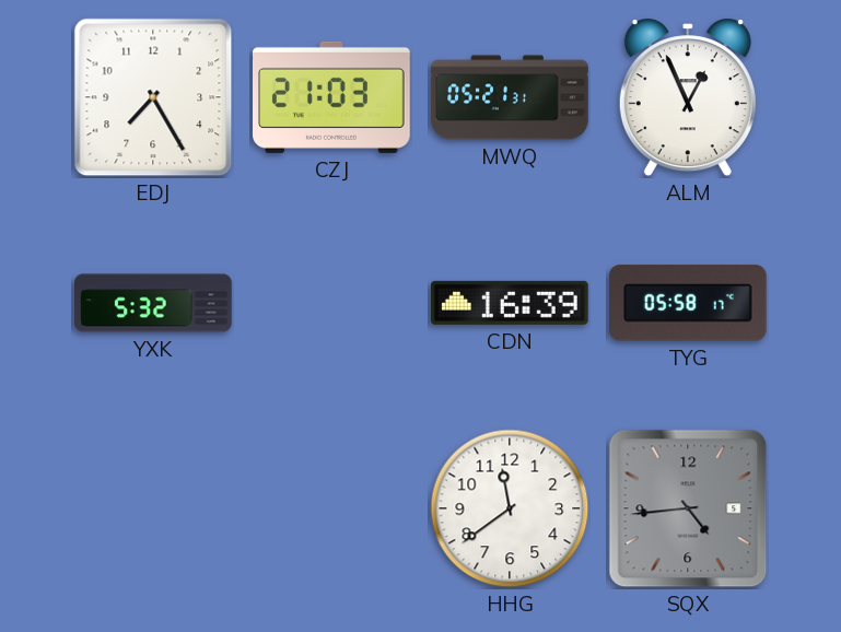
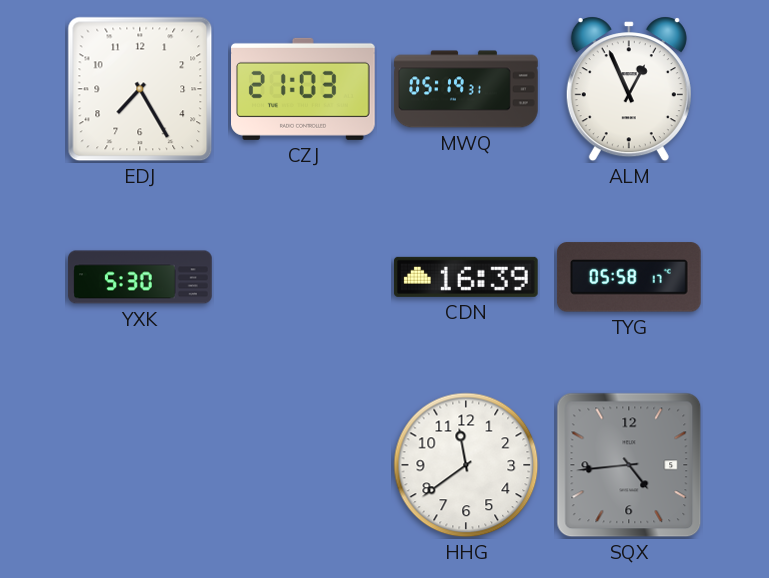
MWQ: 05:21 -> 05:19 (466, 89)
YXK: 5:32 -> 5:30 (140, 277)
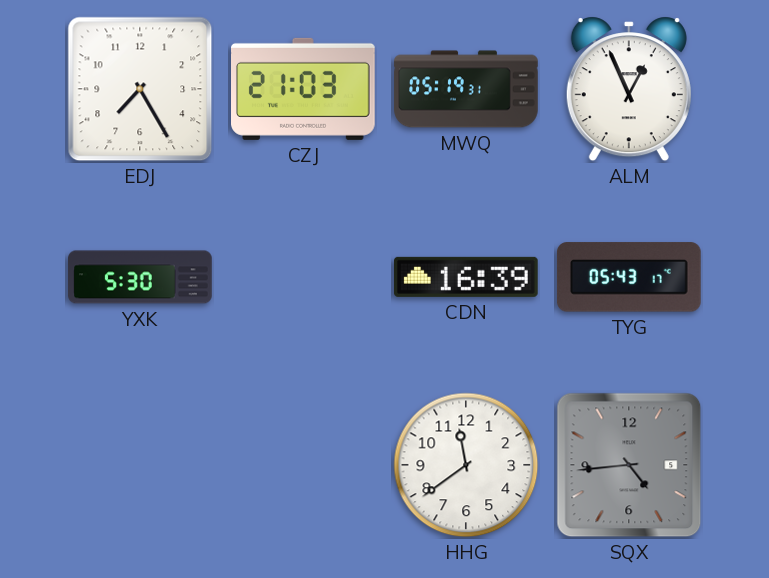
TYG: 05:58 -> 05:43 (630, 277)
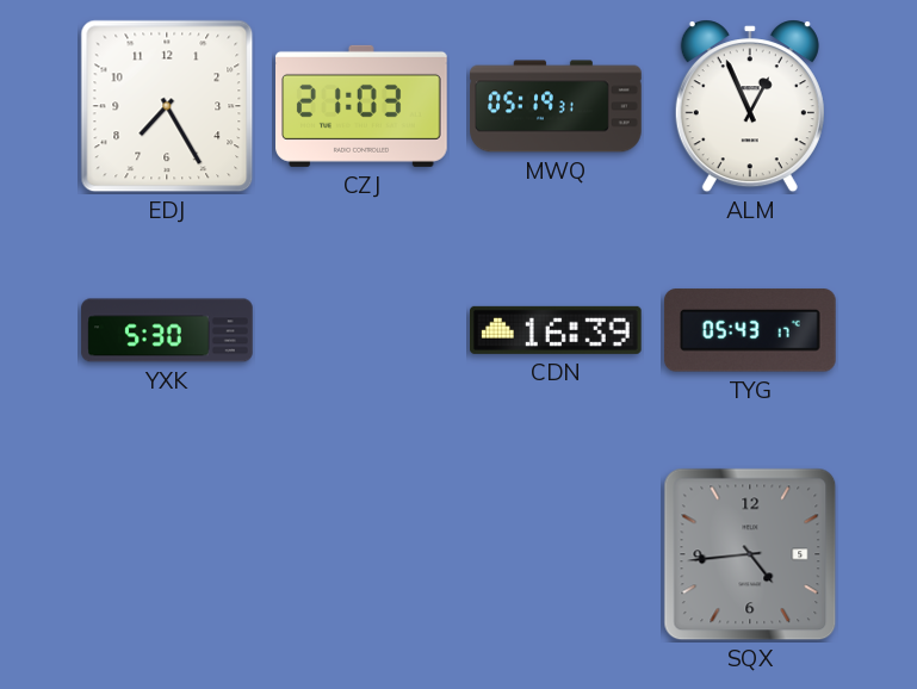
HHG: 11:39 -> none (466, 465)
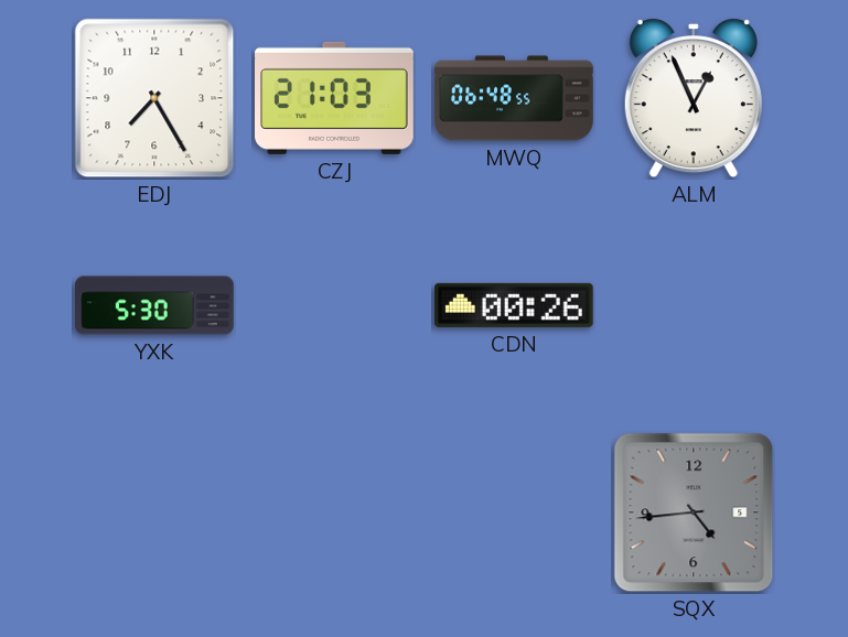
MWQ: 05:19 -> 06:48 (514, 98)
CDN: 16:39 -> 00:26 (515, 305)
TYG: 05:43 -> none (751, 330)
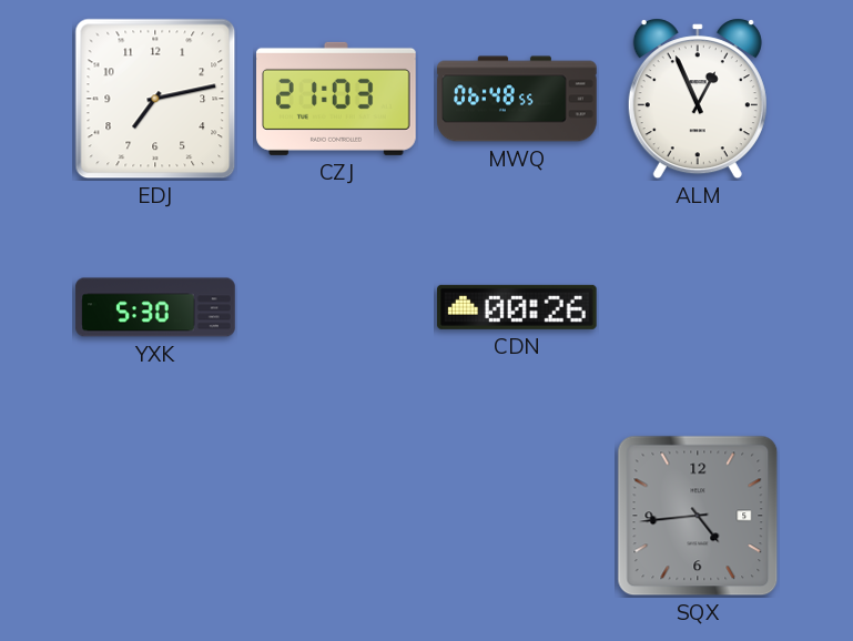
EDJ: 7:25 -> 7:13 (155, 99)
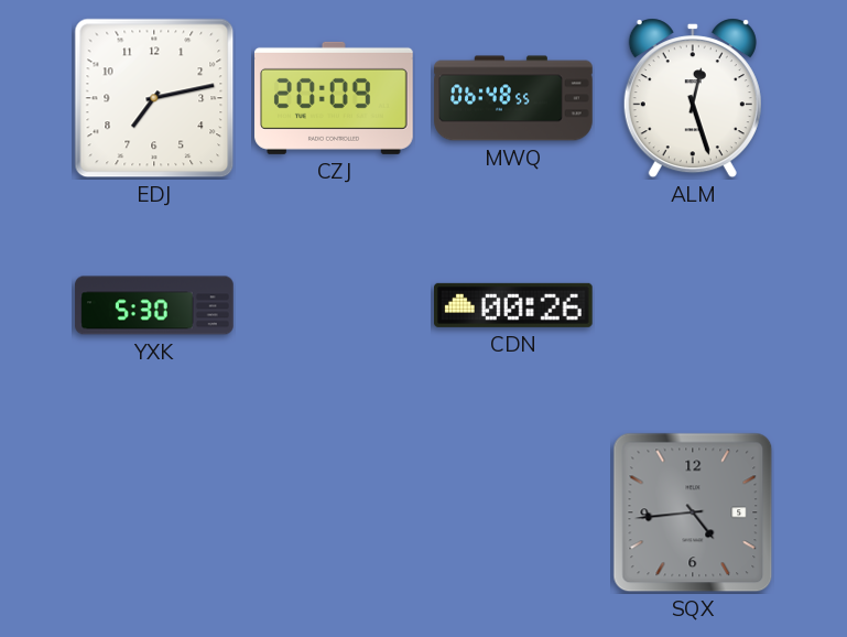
CZJ: 21:03 -> 20:09 (335, 98)
ALM: 12:56 -> 12:27 (693, 98)
